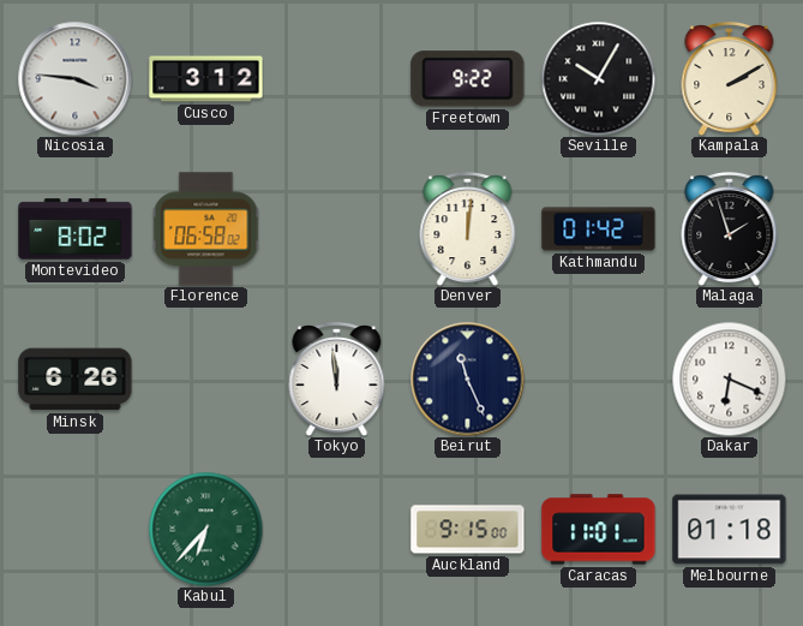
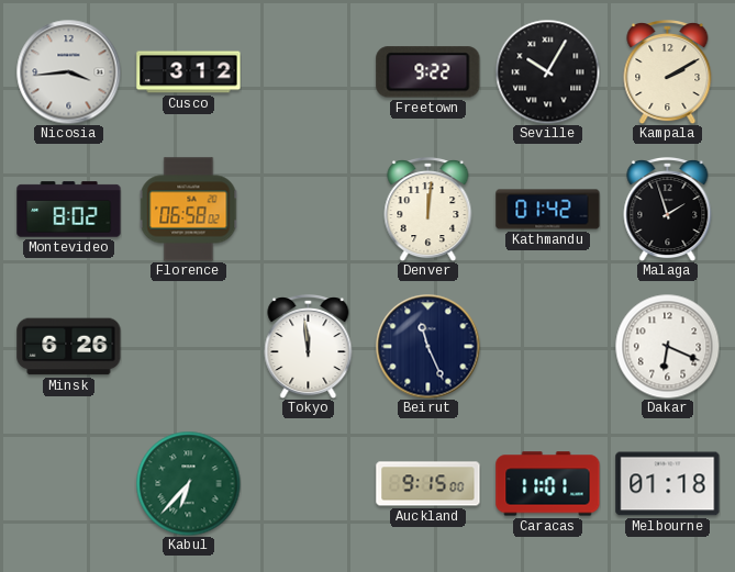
Nicosia: 3:46 -> 3:44 (68, 71)
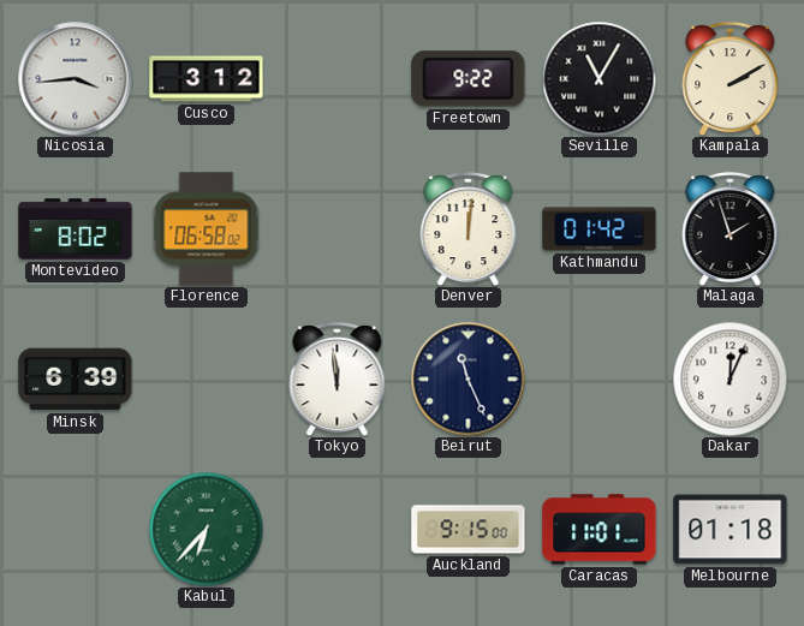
Seville: 10:05 -> 11:05 (598, 78)
Minsk: 6:26 -> 6:39 (76, 380)
Dakar: 6:19 -> 12:04 (729, 378)
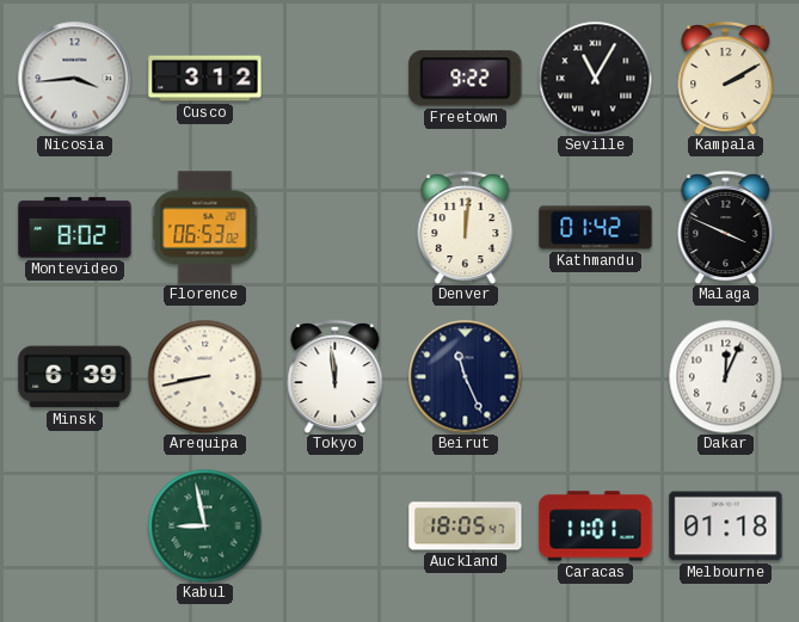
Florence: 06:58 -> 06:53 (205, 228)
Malaga: 1:57 -> 3:49 (726, 228)
Arequipa: none -> 8:43 (204, 376)
Kabul: 6:37 -> 8:58 (204, 525)
Auckland: 9:15 -> 18:05 (466, 526)
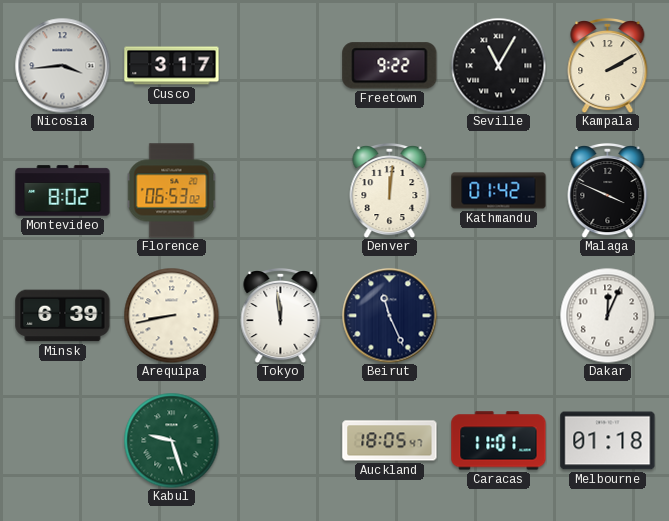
Cusco: 3:12 -> 3:17 (172, 66)
Kabul: 8:58 -> 9:27 (171, 440)
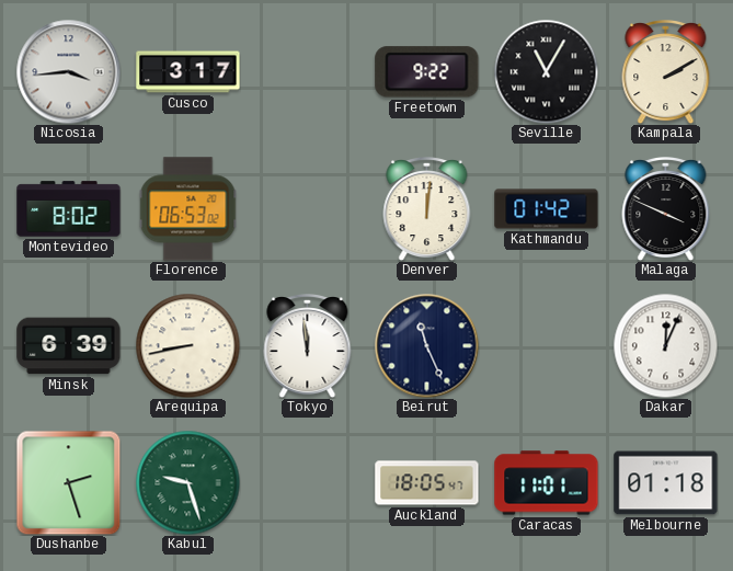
Dushanbe: none -> 2:27 (68, 482)
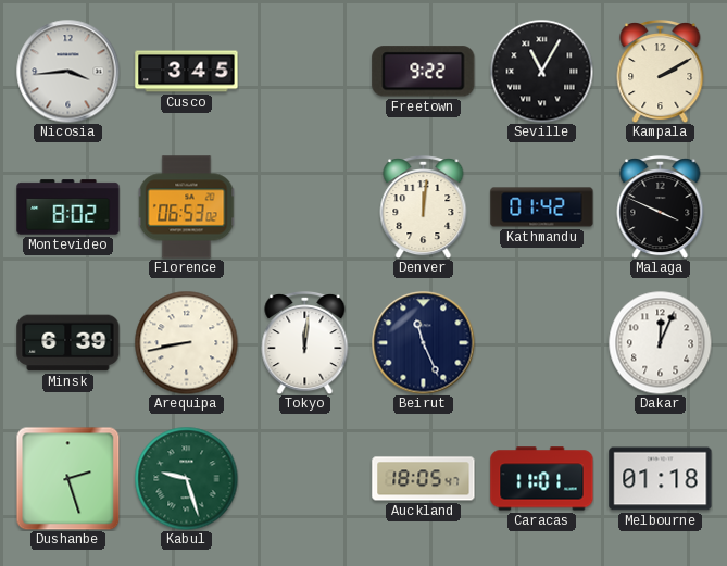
Cusco: 3:17 -> 3:45 (187, 72)
Tokyo: 11:59 -> 12:01 (305, 343)
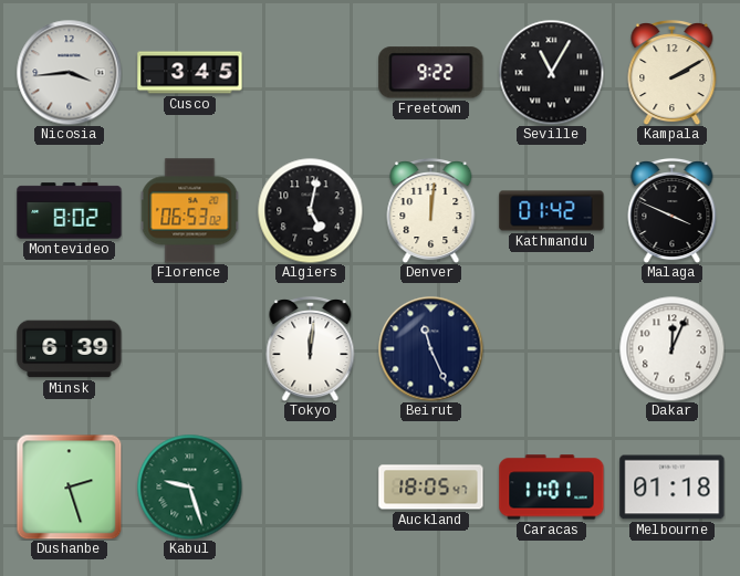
Algiers: none -> 5:02 (310, 210)
Arequipa: 8:43 -> none (186, 342)
